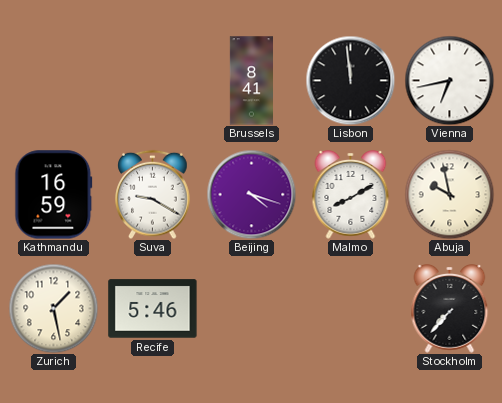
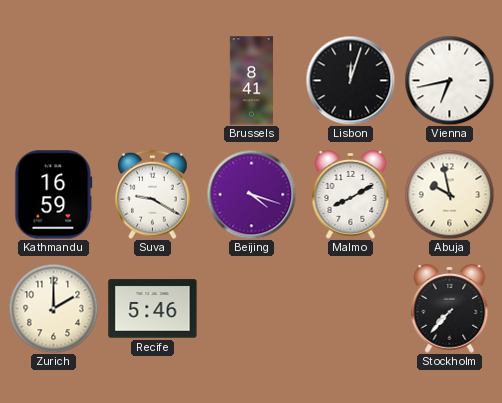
Lisbon: 11:59 -> 12:03 (350, 80)
Zurich: 1:28 -> 2:00 (53, 308)
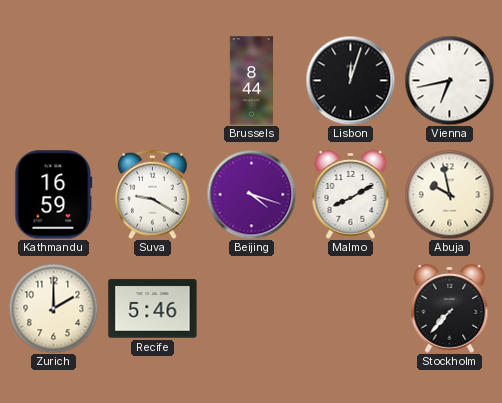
Brussels: 8:41 -> 8:44 (252, 81)
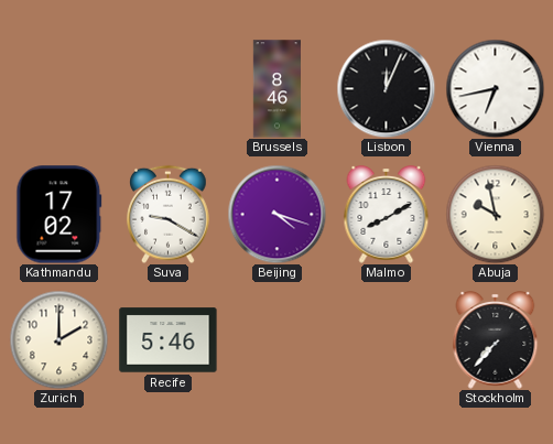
Brussels: 8:44 -> 8:46 (278, 89)
Lisbon: 12:03 -> 12:04 (386, 88)
Kathmandu: 16:59 -> 17:02 (59, 215)
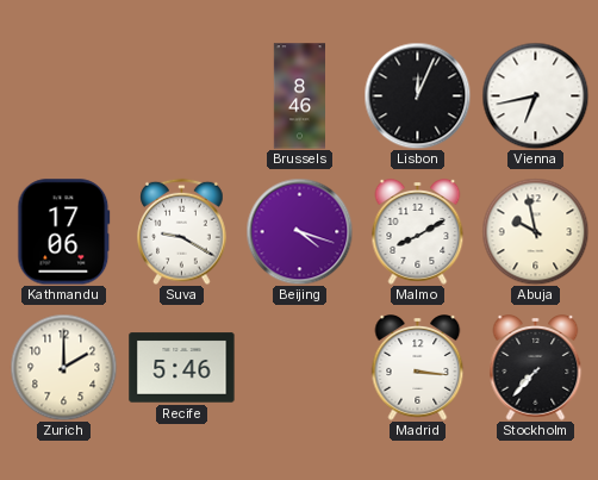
Kathmandu: 17:02 -> 17:06 (64, 232)
Madrid: none -> 3:16 (418, 368)
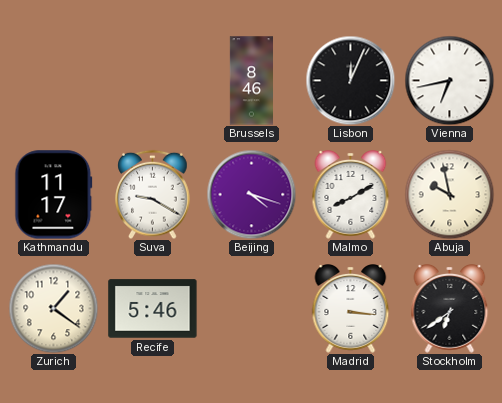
Kathmandu: 17:06 -> 11:17 (54, 195)
Zurich: 2:00 -> 1:21 (53, 308)
Stockholm: 7:37 -> 6:39 (450, 309)
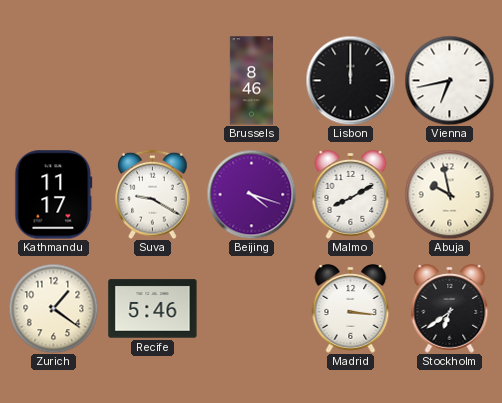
Lisbon: 12:04 -> 12:00 (350, 80)
